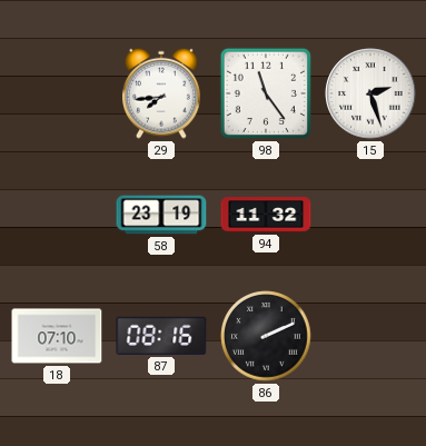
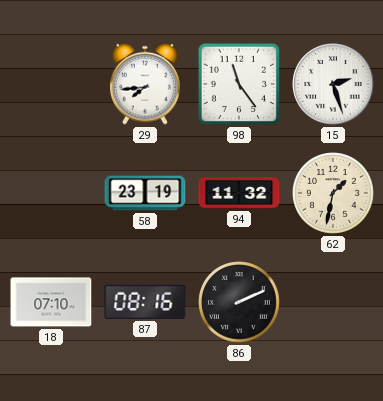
62: none -> 1:32 (333, 193)
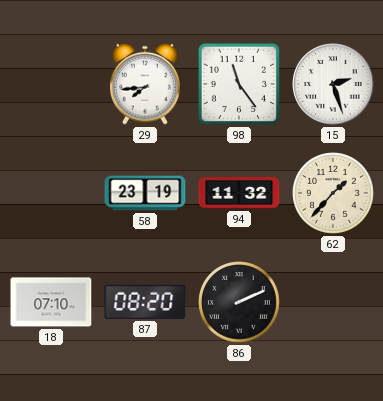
62: 1:32 -> 1:37 (333, 193)
87: 08:16 -> 08:20 (145, 302)
